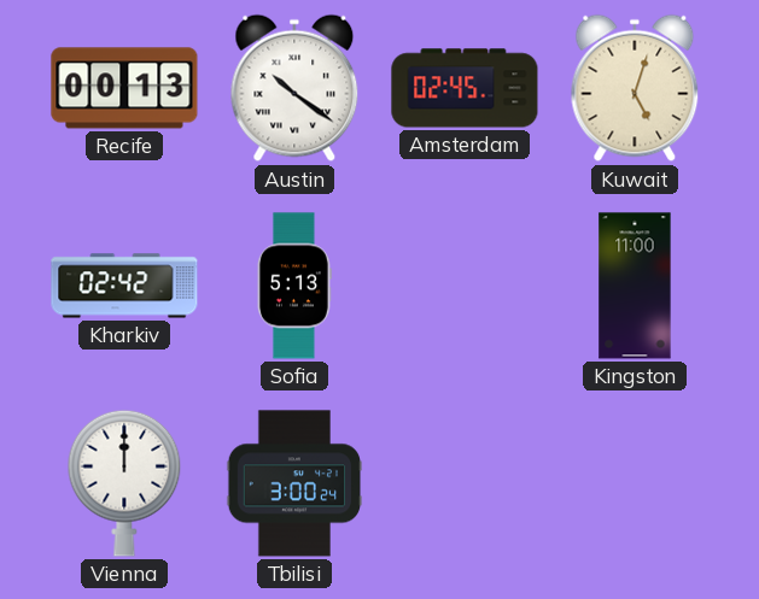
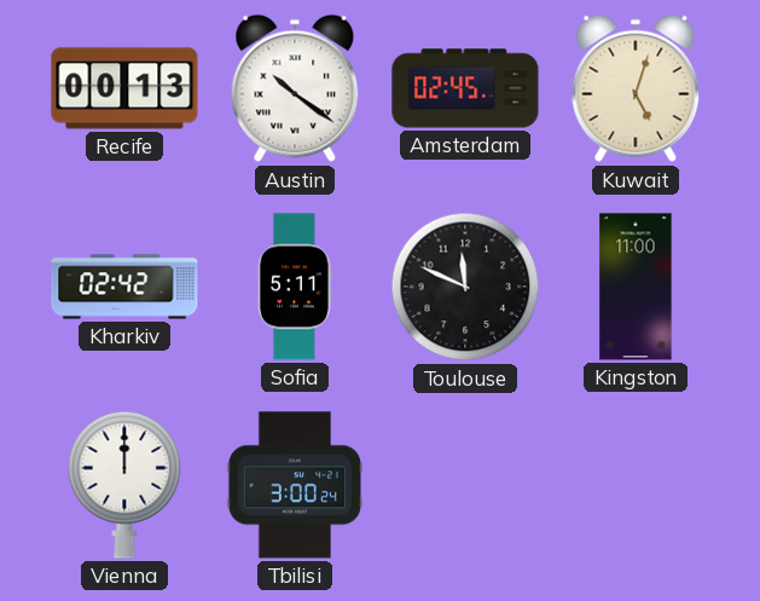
Sofia: 5:13 -> 5:11 (295, 287)
Toulouse: none -> 11:49 (465, 287)
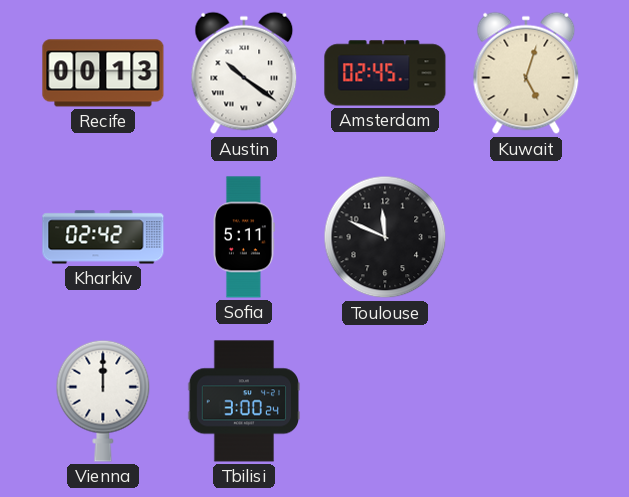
Kingston: 11:00 -> none (636, 287)
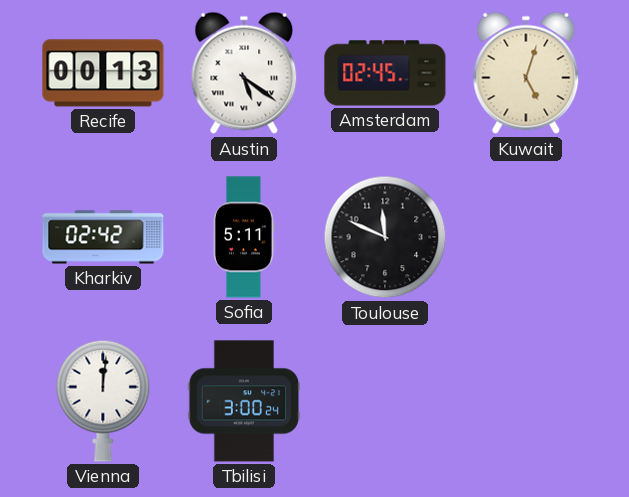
Austin: 10:21 -> 5:21 (244, 73)
Vienna: 12:00 -> 12:01 (103, 401)
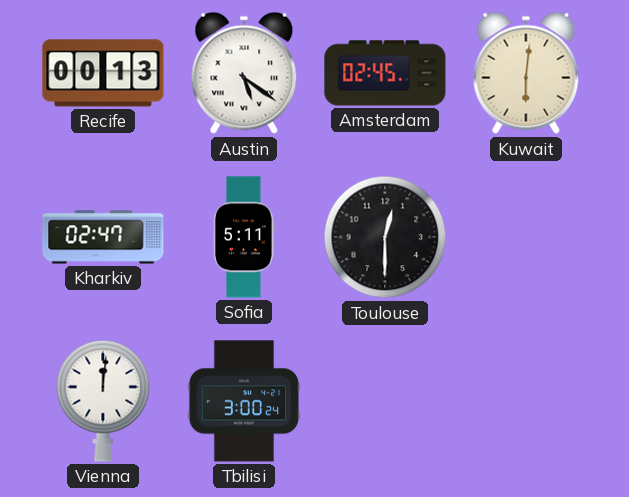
Kuwait: 5:03 -> 6:01 (526, 73)
Kharkiv: 02:42 -> 02:47 (103, 237)
Toulouse: 11:49 -> 12:30 (385, 237)
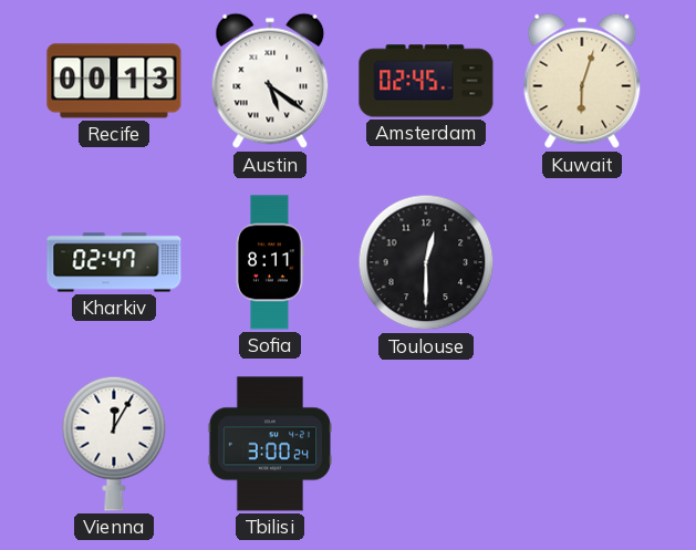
Kuwait: 6:01 -> 6:03 (582, 81)
Sofia: 5:11 -> 8:11 (270, 262)
Vienna: 12:01 -> 12:05 (114, 444)
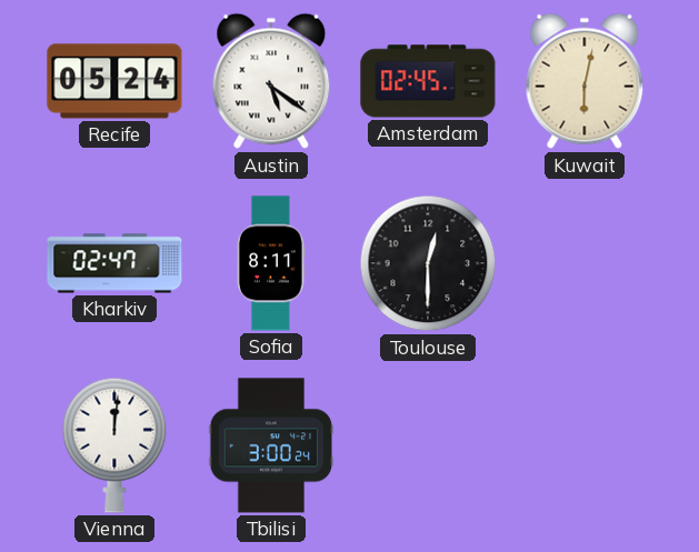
Recife: 00:13 -> 05:24 (114, 81)
Kuwait: 6:03 -> 6:02 (585, 81)
Vienna: 12:05 -> 12:01 (114, 445)
